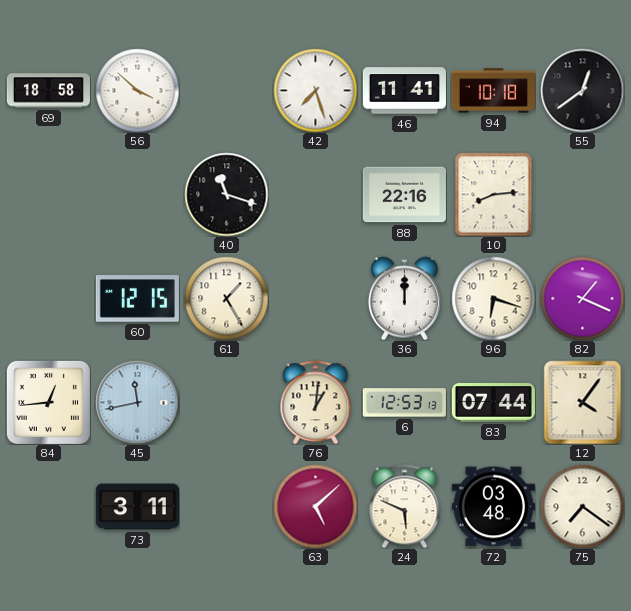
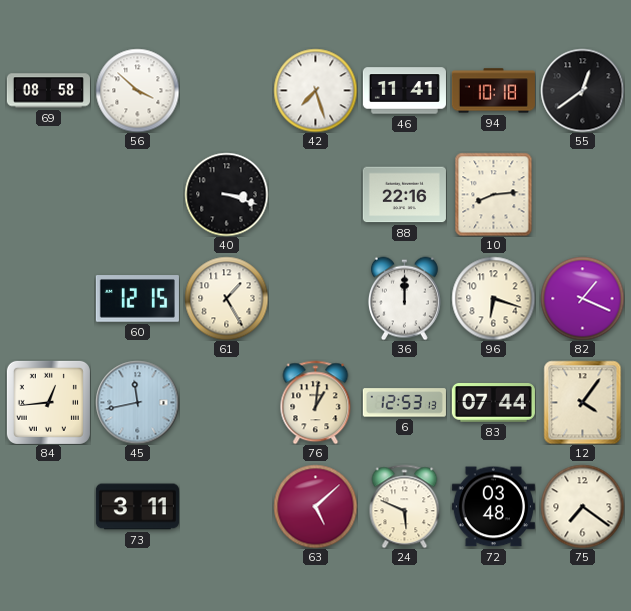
69: 18:58 -> 08:58 (48, 91)
40: 11:18 -> 3:18 (226, 194)
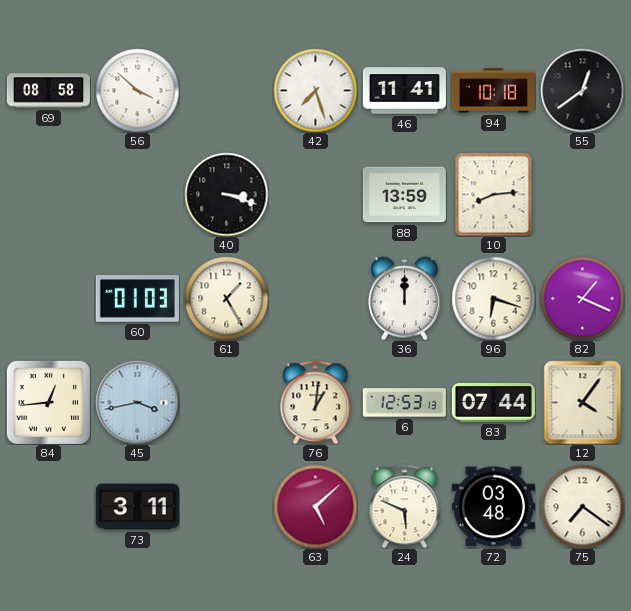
88: 22:16 -> 13:59 (404, 195)
60: 12:15 -> 01:03 (137, 299)
45: 11:43 -> 3:43 (137, 402)
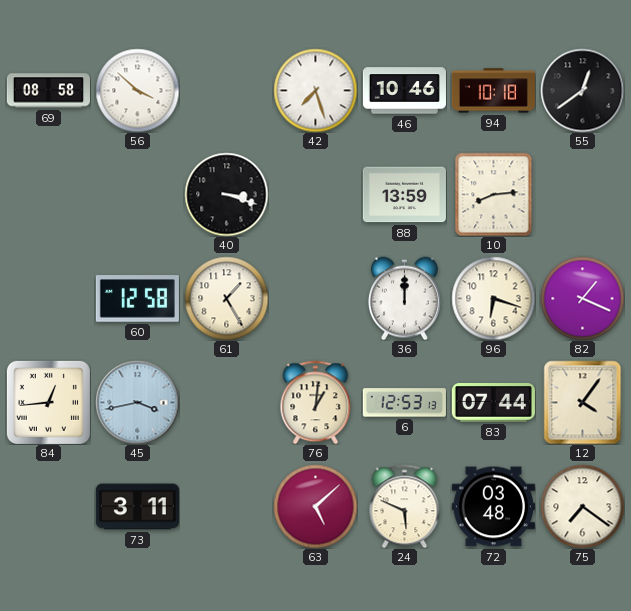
46: 11:41 -> 10:46 (404, 91)
60: 01:03 -> 12:58 (137, 299)
